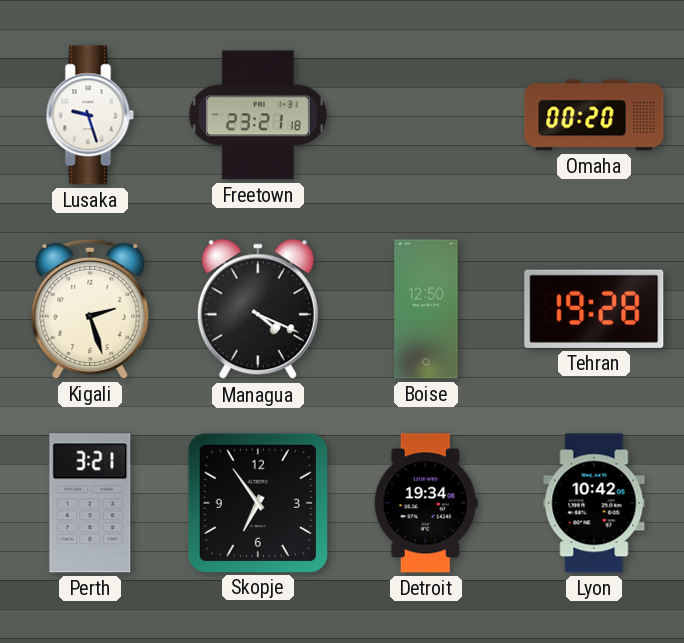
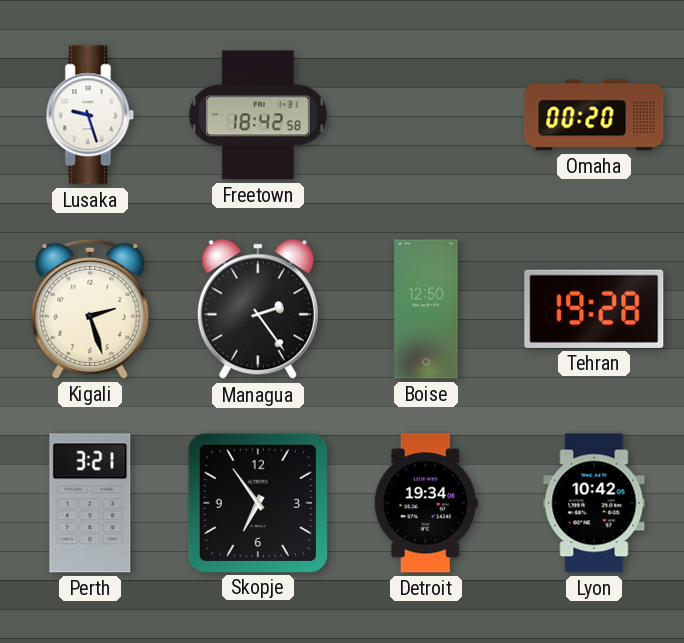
Freetown: 23:21 -> 18:42 (258, 115)
Managua: 4:19 -> 2:24 (258, 310)
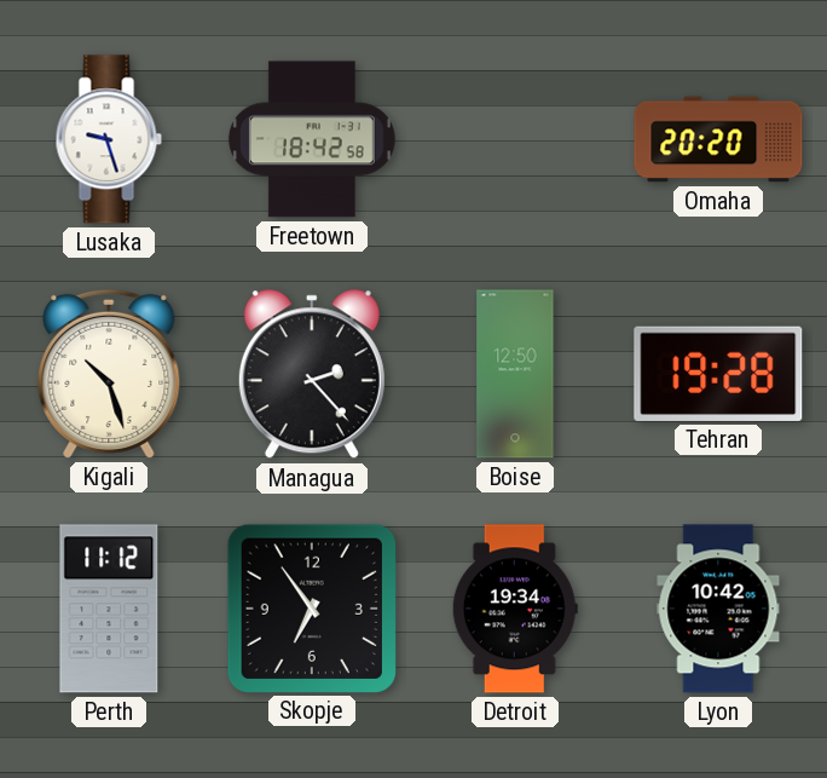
Omaha: 00:20 -> 20:20 (718, 139)
Kigali: 2:27 -> 10:27 (109, 374)
Managua: 2:24 -> 2:23 (312, 375)
Perth: 3:21 -> 11:12 (109, 609)
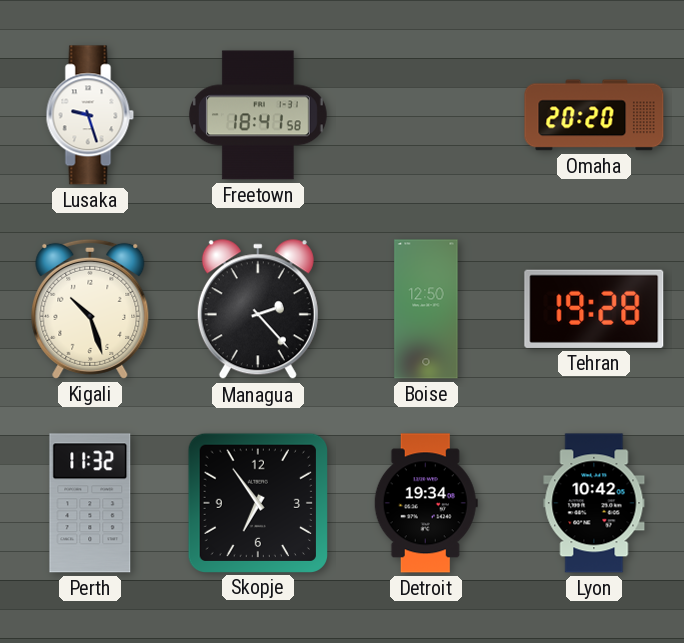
Freetown: 18:42 -> 18:41 (258, 115)
Perth: 11:12 -> 11:32 (90, 503)
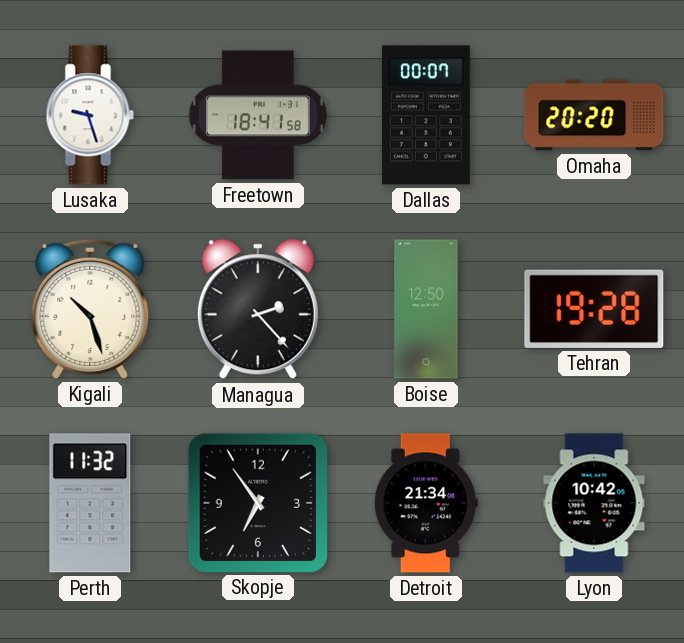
Dallas: none -> 00:07 (426, 115)
Detroit: 19:34 -> 21:34 (426, 503)
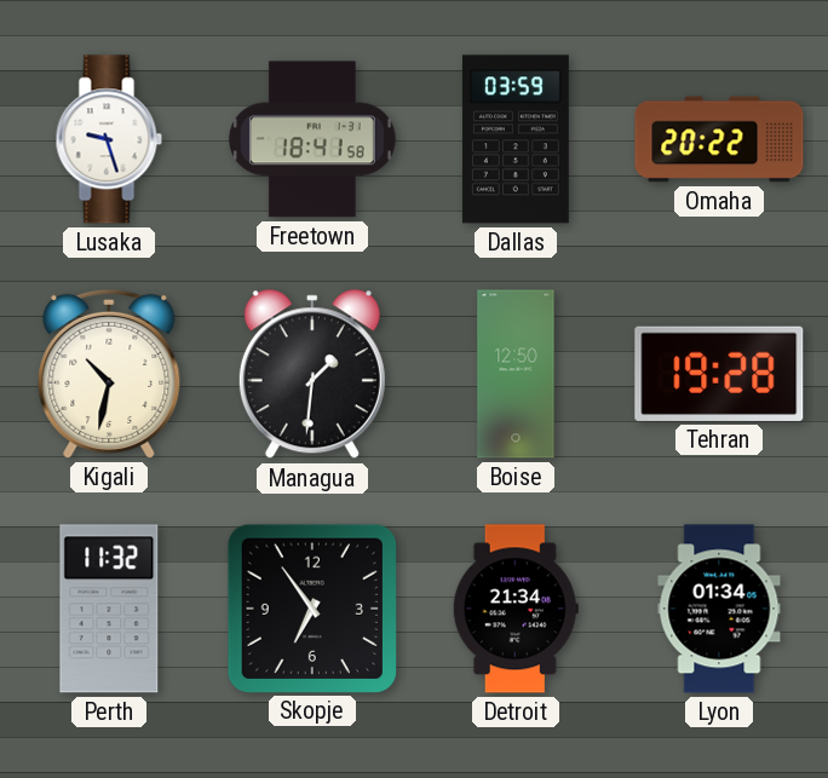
Dallas: 00:07 -> 03:59 (516, 139)
Omaha: 20:20 -> 20:22 (719, 139)
Kigali: 10:27 -> 10:32 (109, 374)
Managua: 2:23 -> 1:31 (312, 375)
Lyon: 10:42 -> 01:34 (719, 609)
